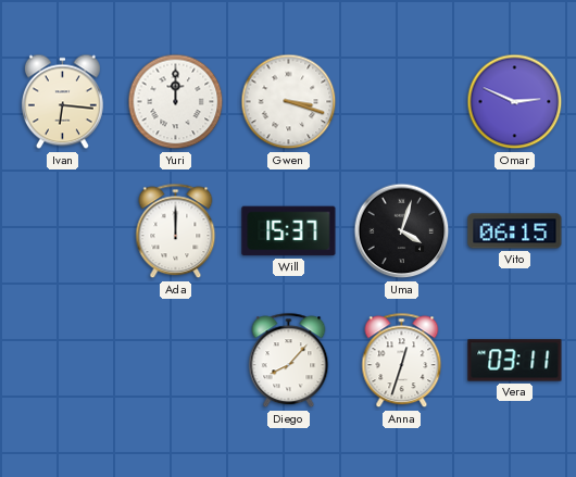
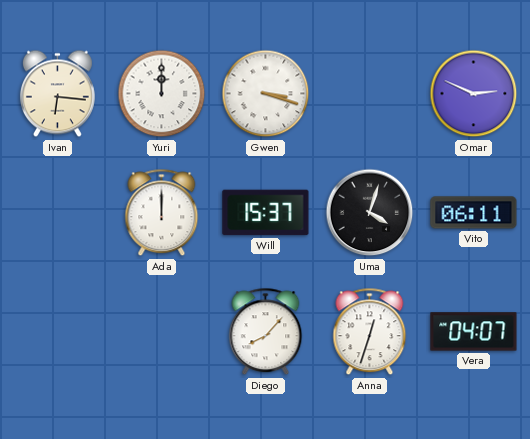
Vito: 06:15 -> 06:11 (474, 213)
Vera: 03:11 -> 04:07 (474, 332)
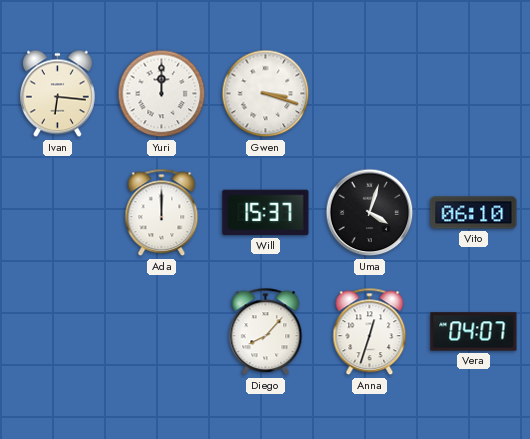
Omar: 2:49 -> none (474, 94)
Vito: 06:11 -> 06:10 (474, 213)
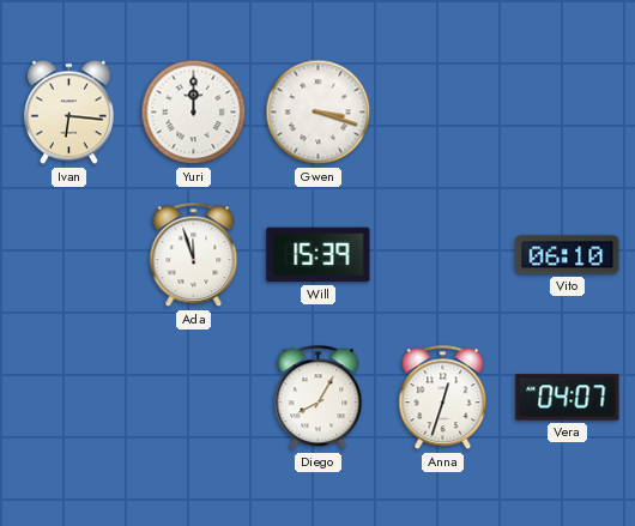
Ada: 12:00 -> 11:57 (194, 255)
Will: 15:37 -> 15:39 (319, 255)
Uma: 4:03 -> none (370, 213)
Diego: 8:07 -> 8:05 (319, 398)
